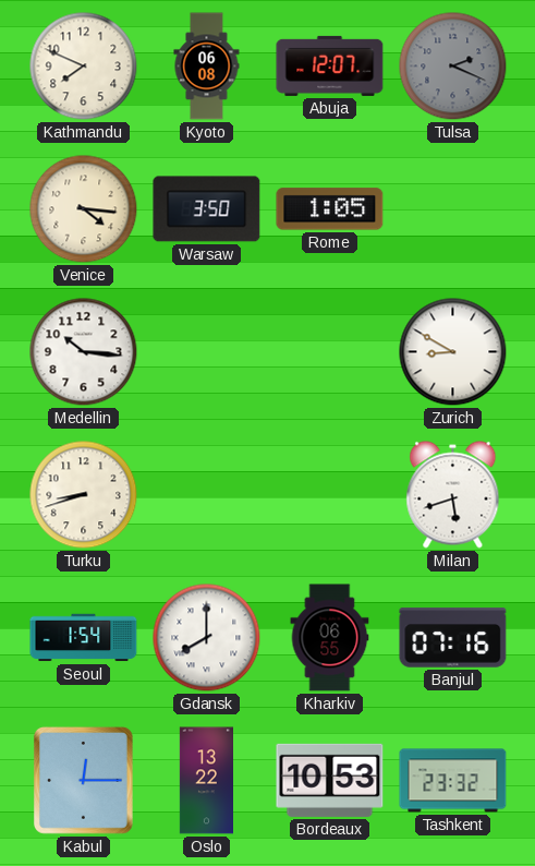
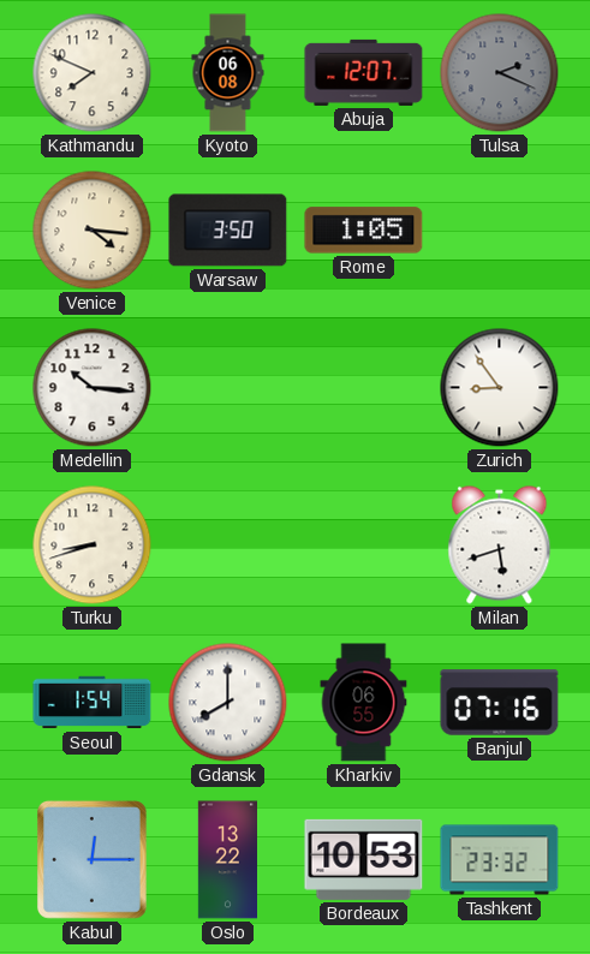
Zurich: 8:50 -> 8:54 (500, 388)
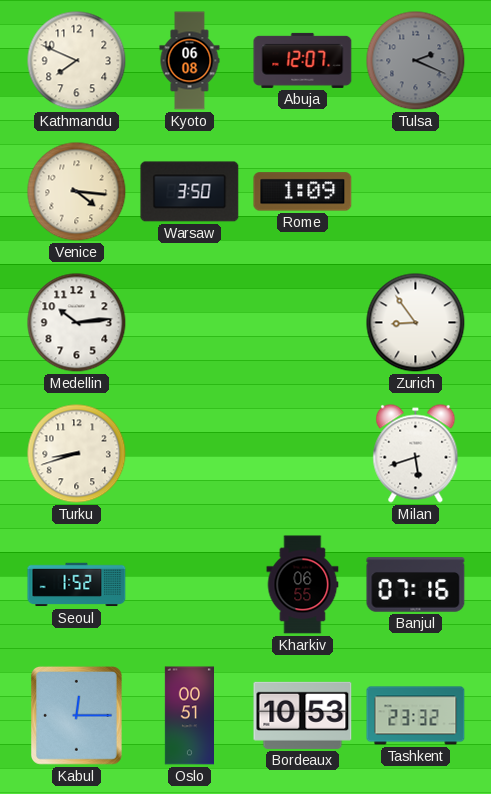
Rome: 1:05 -> 1:09 (303, 192)
Medellin: 10:16 -> 10:14 (77, 323)
Seoul: 1:54 -> 1:52 (77, 585)
Gdansk: 8:00 -> none (228, 703)
Oslo: 13:22 -> 00:51 (189, 716)
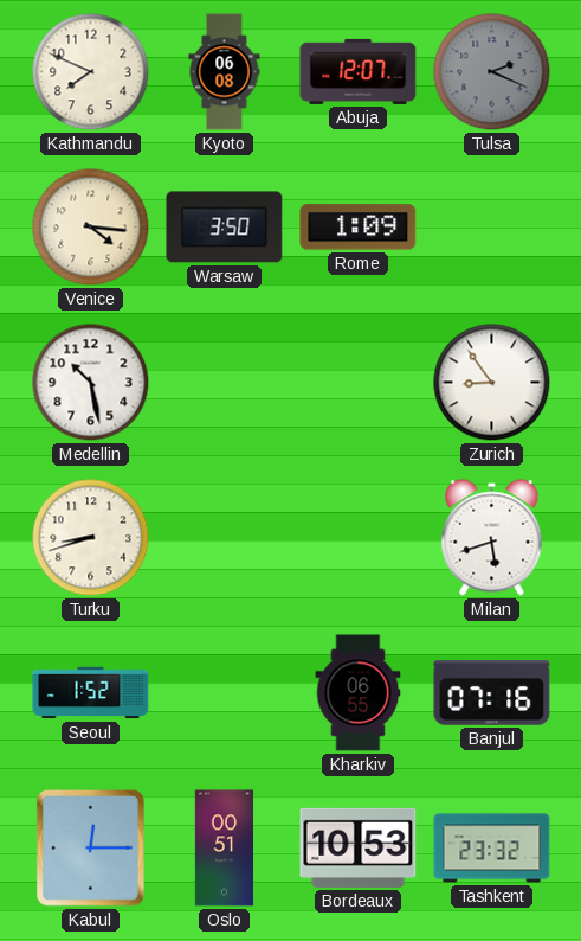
Medellin: 10:14 -> 10:28 (91, 383)
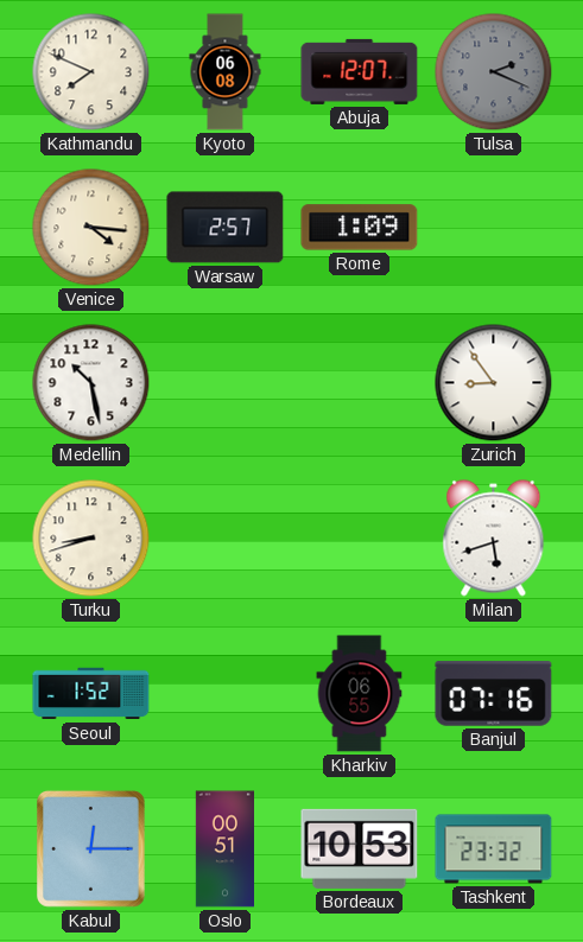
Warsaw: 3:50 -> 2:57 (226, 228)
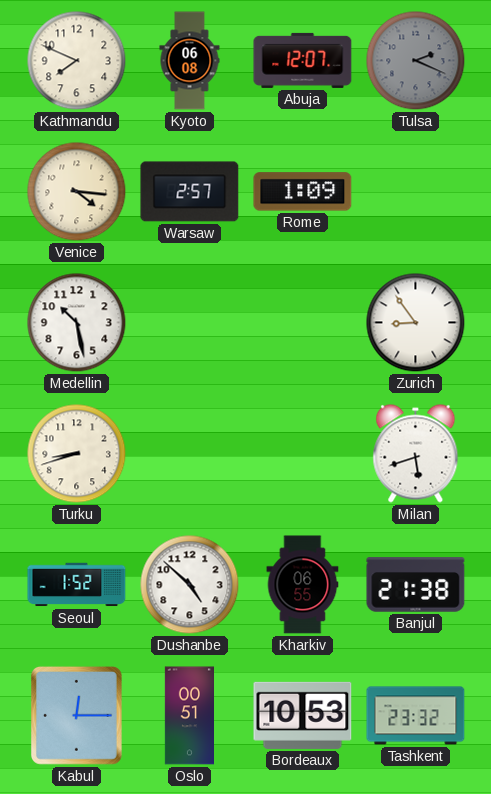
Dushanbe: none -> 4:52 (190, 585)
Banjul: 07:16 -> 21:38 (416, 585)
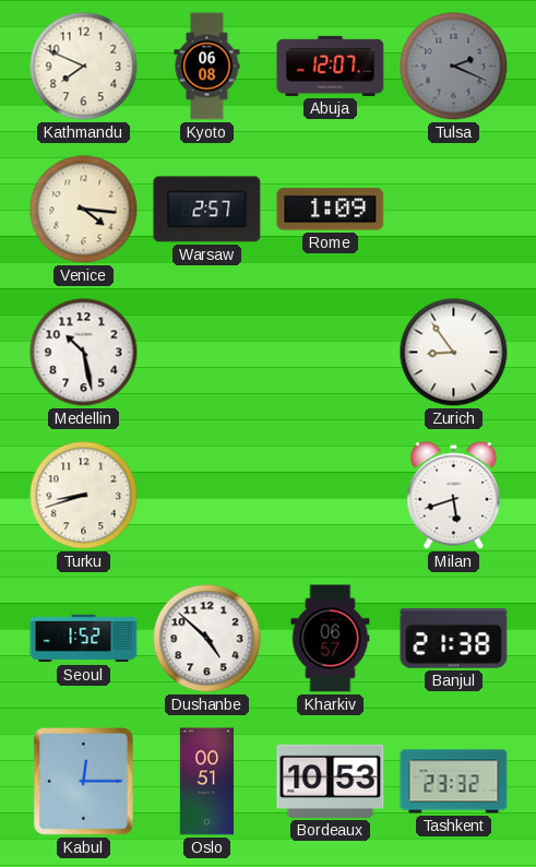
Kharkiv: 06:55 -> 06:57 (331, 639)
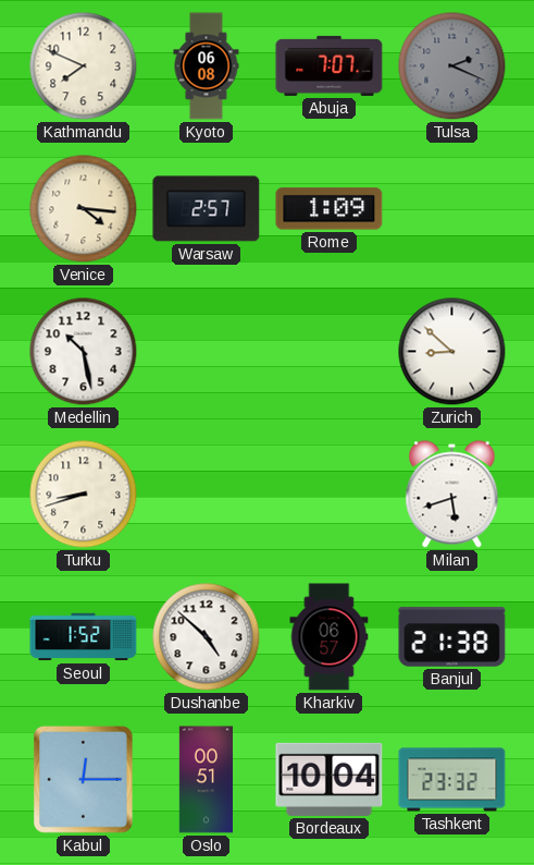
Abuja: 12:07 -> 7:07 (330, 65)
Zurich: 8:54 -> 8:52 (452, 352)
Bordeaux: 10:53 -> 10:04 (330, 779)
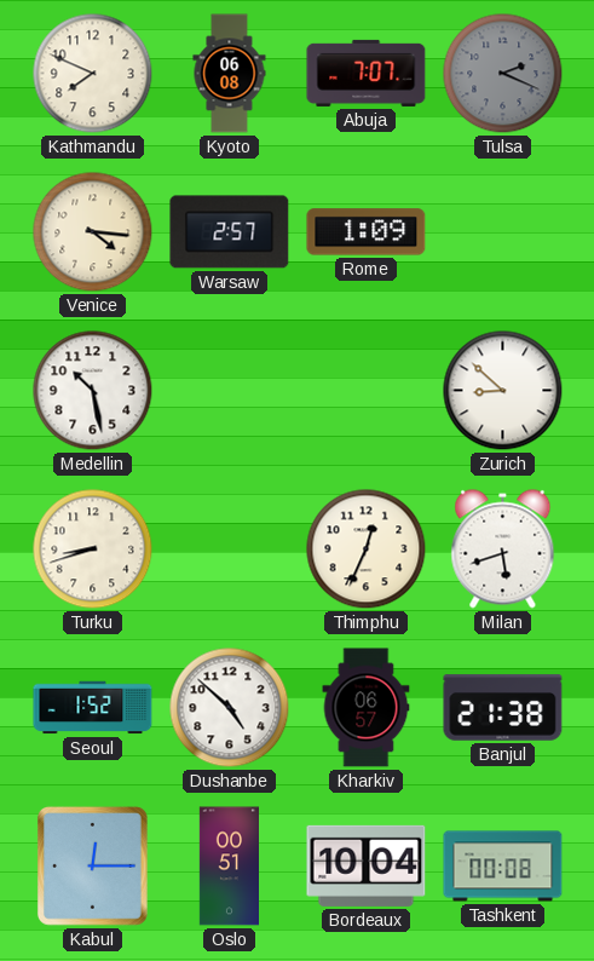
Thimphu: none -> 12:34 (367, 549)
Tashkent: 23:32 -> 00:08 (503, 867)
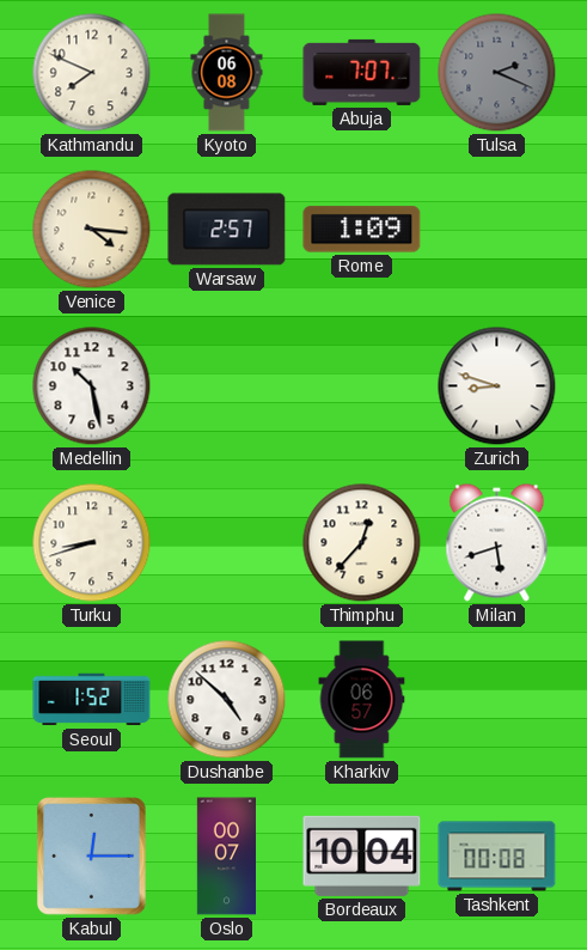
Zurich: 8:52 -> 8:48 (497, 386)
Thimphu: 12:34 -> 12:37 (362, 543)
Banjul: 21:38 -> none (503, 708)
Oslo: 00:51 -> 00:07 (226, 857)
